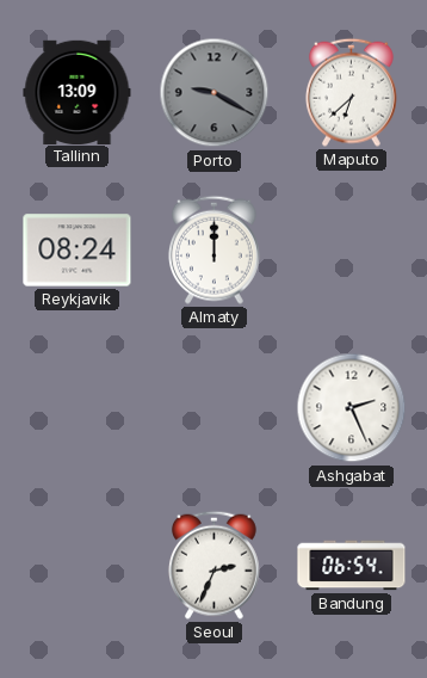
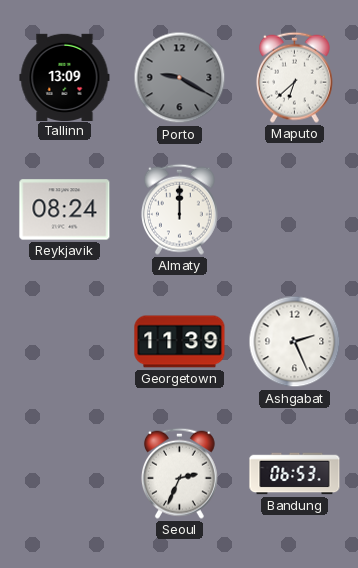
Georgetown: none -> 11:39 (180, 342)
Bandung: 06:54 -> 06:53 (295, 474)
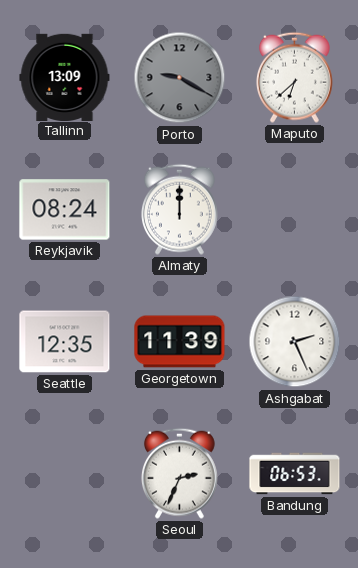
Seattle: none -> 12:35 (65, 342)
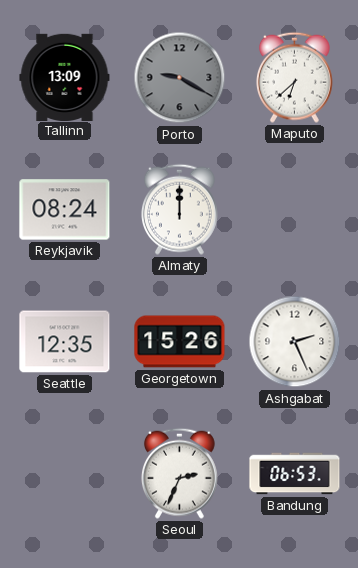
Georgetown: 11:39 -> 15:26 (180, 342)
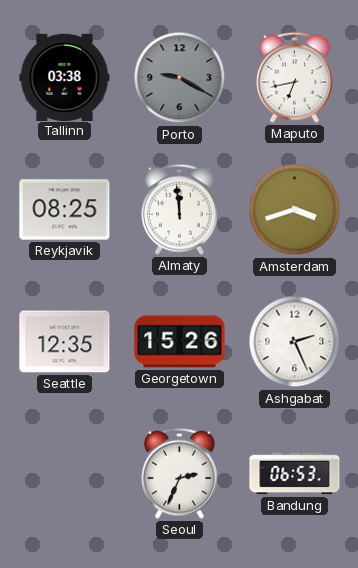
Tallinn: 13:09 -> 03:38 (65, 77)
Maputo: 6:38 -> 6:43 (294, 77)
Reykjavik: 08:24 -> 08:25 (65, 210)
Almaty: 12:00 -> 11:59 (179, 209)
Amsterdam: none -> 3:42 (295, 210)
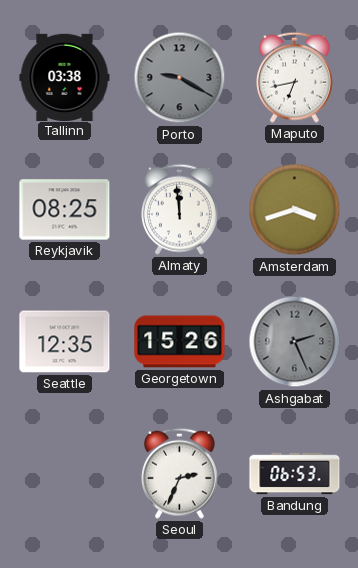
Ashgabat dial: white -> grey (295, 342)
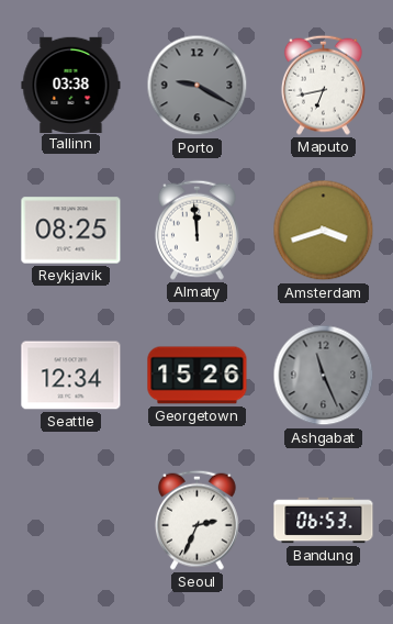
Seattle: 12:35 -> 12:34 (71, 376)
Ashgabat: 2:26 -> 11:26 (324, 376)
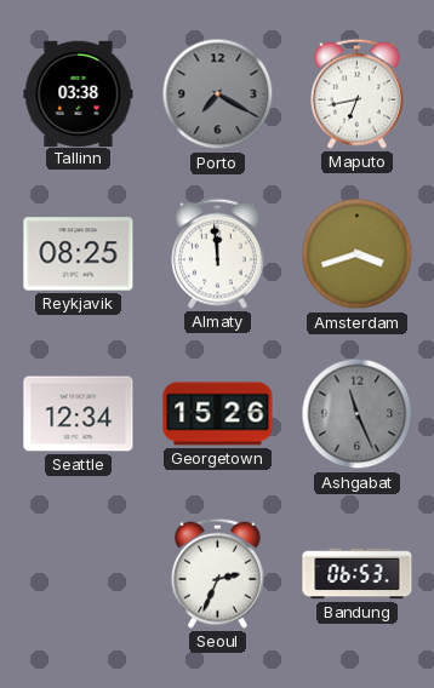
Porto: 9:20 -> 7:20 (218, 94)
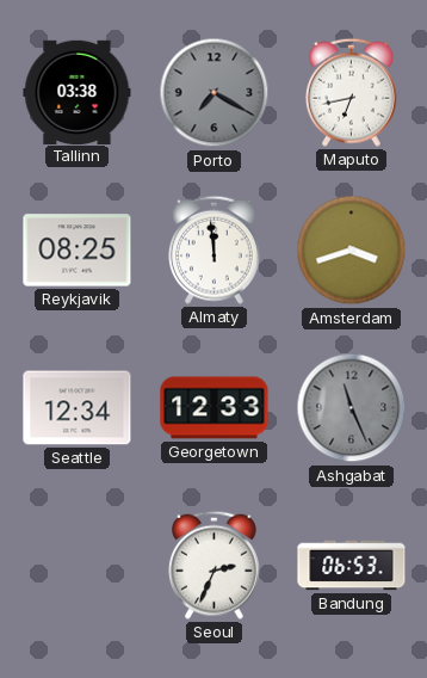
Georgetown: 15:26 -> 12:33 (215, 408)
